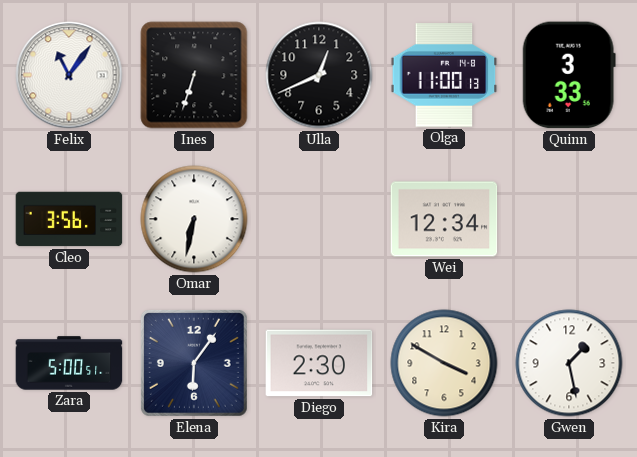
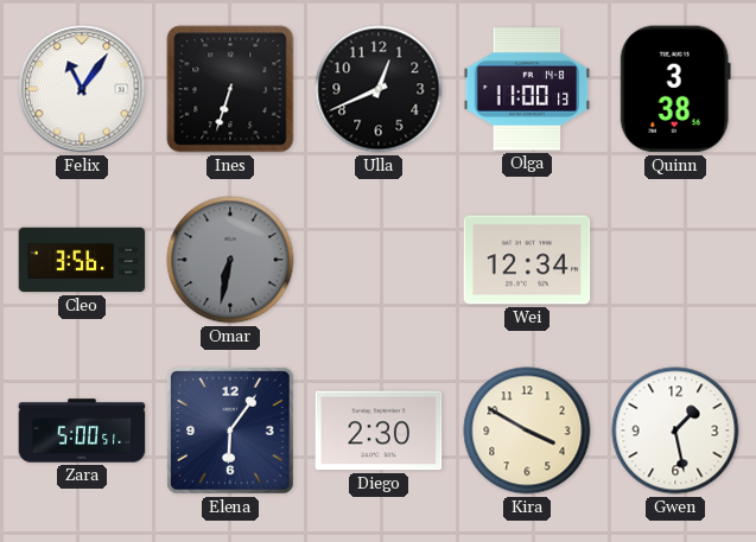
Quinn: 3:33 -> 3:38 (675, 89)
Omar dial: white -> grey (230, 260)
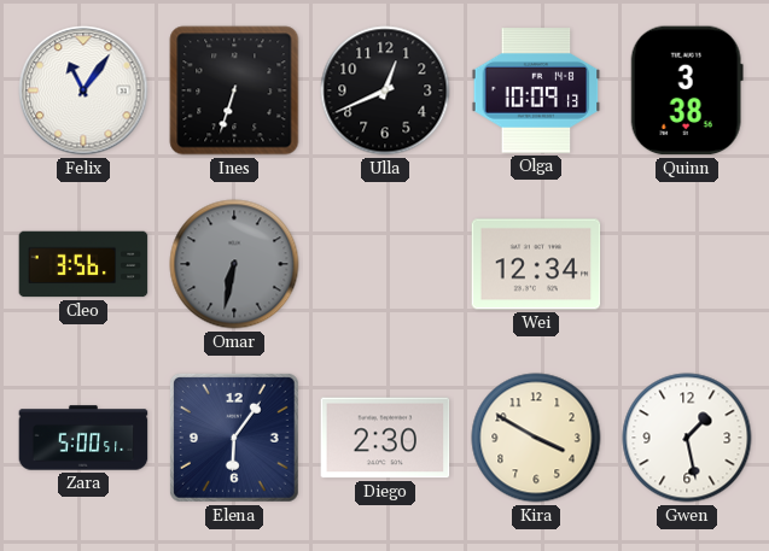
Olga: 11:00 -> 10:09 (536, 90)
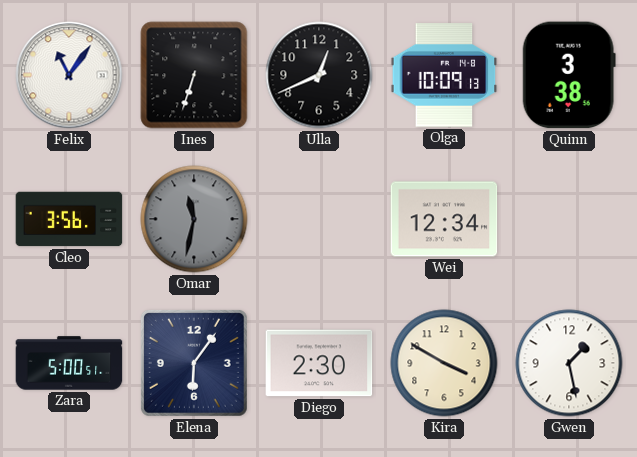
Omar: 6:32 -> 11:32 (194, 219)
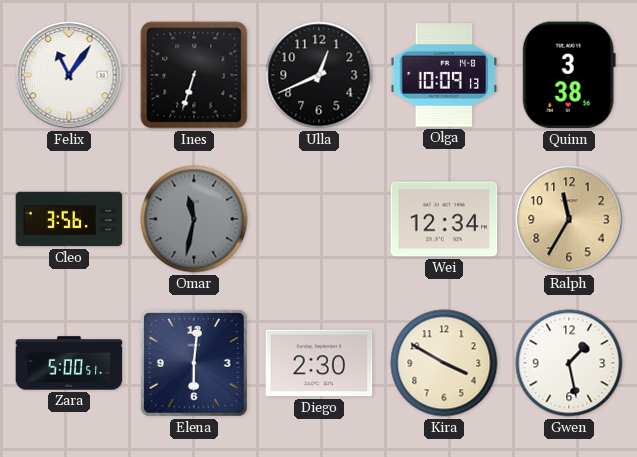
Ralph: none -> 11:35 (569, 219)
Elena: 6:06 -> 6:01 (194, 363)
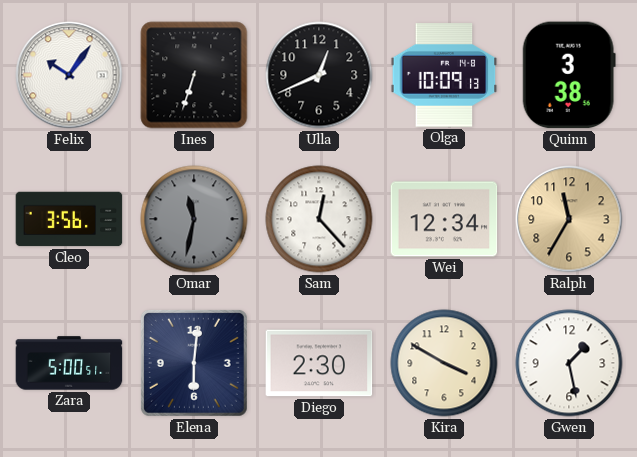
Felix: 11:06 -> 10:06 (69, 75)
Sam: none -> 12:23 (319, 219)
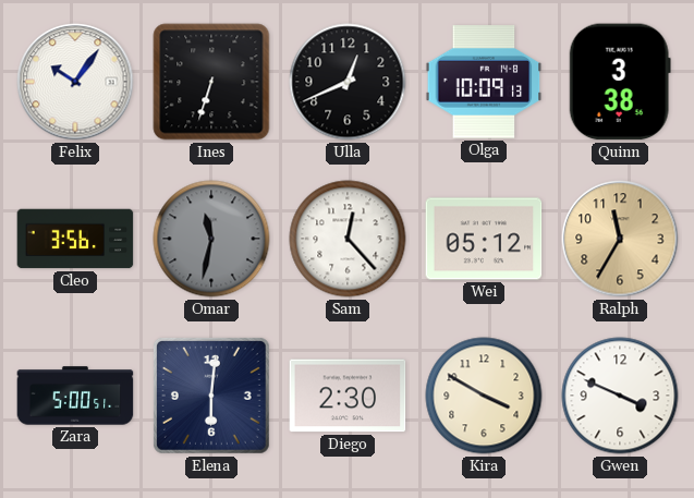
Wei: 12:34 -> 05:12 (484, 239)
Gwen: 1:28 -> 3:49 (620, 396)
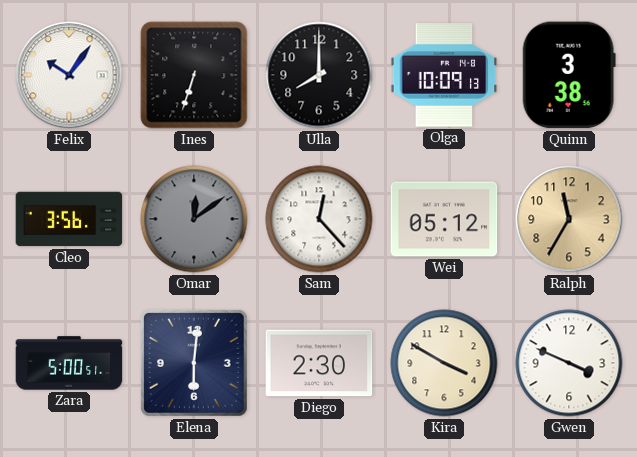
Ulla: 12:41 -> 8:00 (319, 75)
Omar: 11:32 -> 12:09 (194, 219)
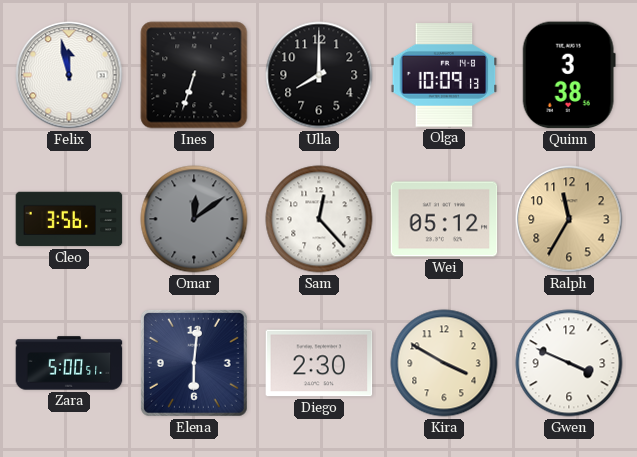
Felix: 10:06 -> 11:58 (69, 75)
